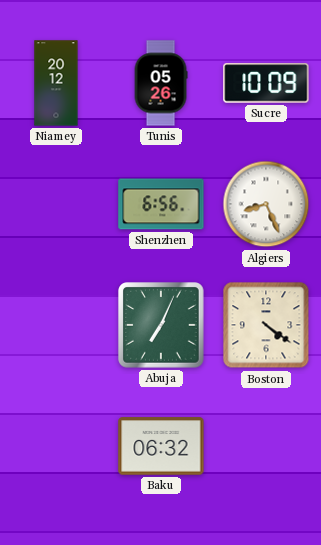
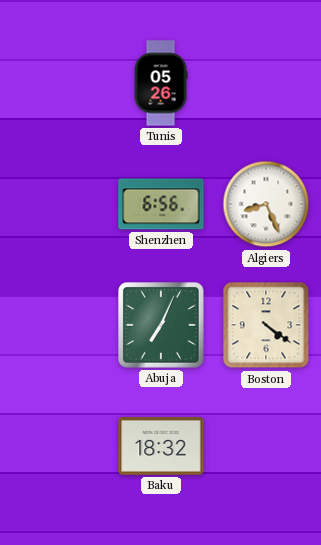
Niamey: 20:12 -> none (56, 83)
Sucre: 10:09 -> none (266, 83)
Baku: 06:32 -> 18:32 (161, 446)
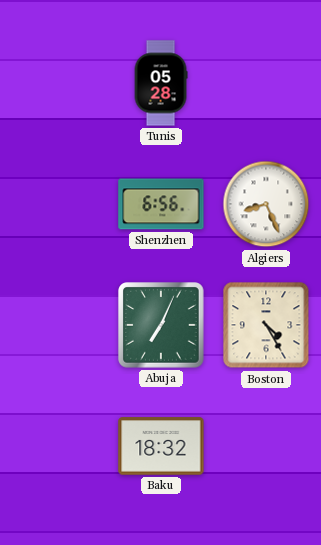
Tunis: 05:26 -> 05:28 (161, 83)
Boston: 4:21 -> 4:25 (266, 325)
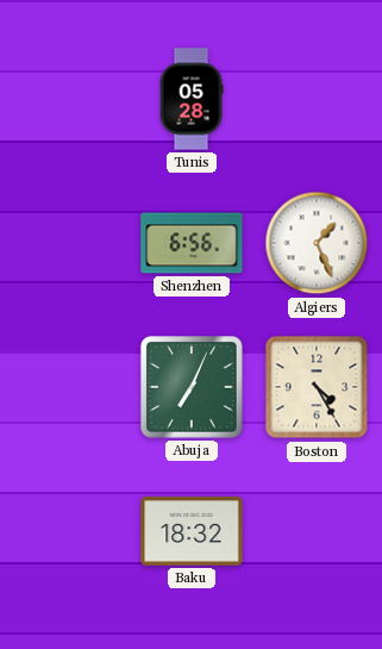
Algiers: 8:26 -> 1:26 (317, 243)
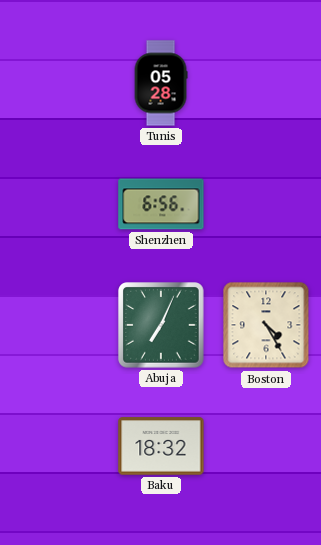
Algiers: 1:26 -> none (317, 243)
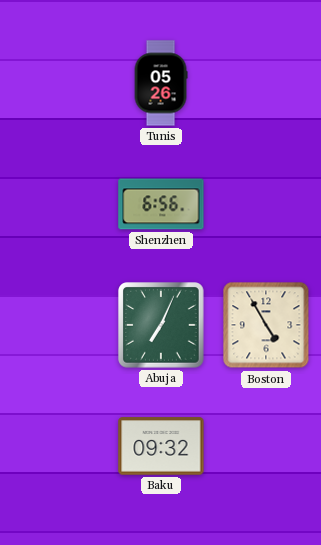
Tunis: 05:28 -> 05:26 (161, 83)
Boston: 4:25 -> 4:55 (266, 325)
Baku: 18:32 -> 09:32 (161, 446)
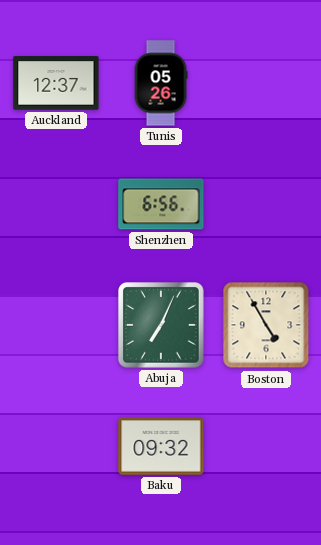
Auckland: none -> 12:37 (56, 83)
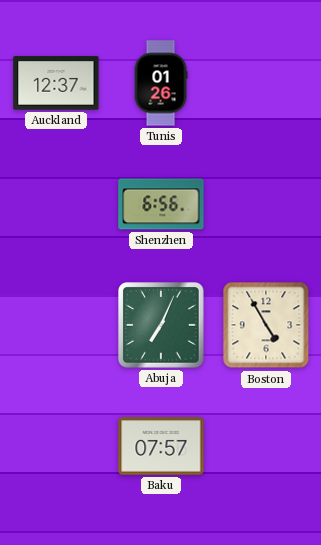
Tunis: 05:26 -> 01:26 (161, 83)
Baku: 09:32 -> 07:57 (161, 446)
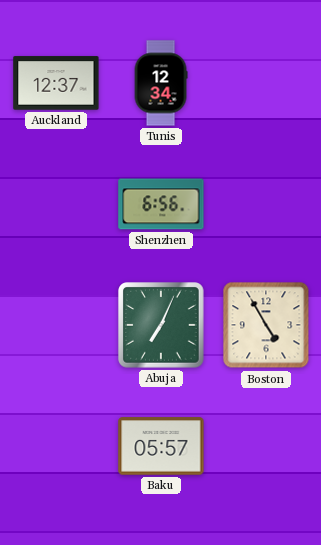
Tunis: 01:26 -> 12:34 (161, 83)
Baku: 07:57 -> 05:57 (161, 446)
